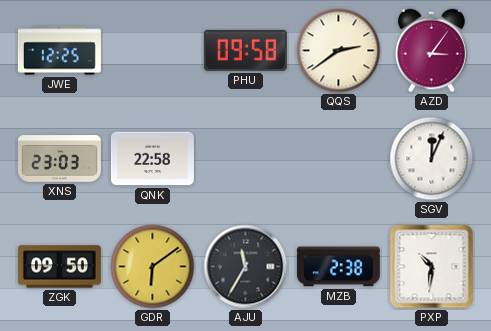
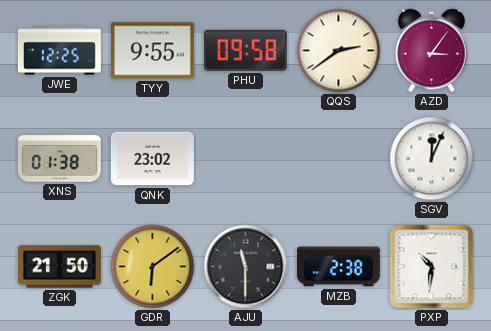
TYY: none -> 9:55 (152, 51)
XNS: 23:03 -> 01:38 (59, 159)
QNK: 22:58 -> 23:02 (152, 159)
ZGK: 09:50 -> 21:50 (59, 267)
AJU: 11:35 -> 11:30 (246, 267)
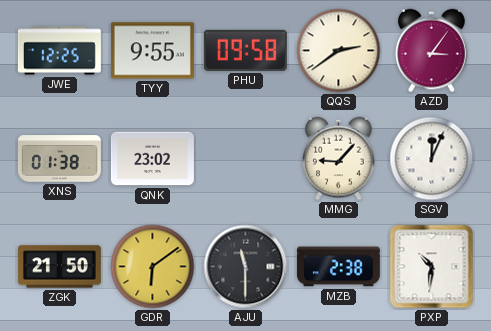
MMG: none -> 9:07 (339, 159)
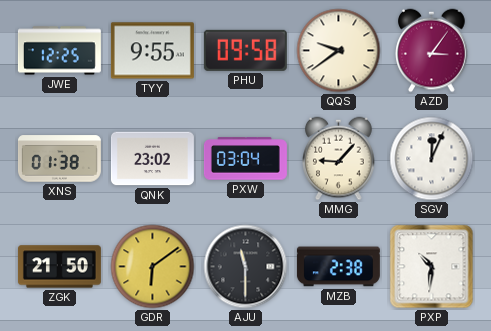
QQS: 2:39 -> 9:39 (339, 51)
PXW: none -> 03:04 (245, 159)
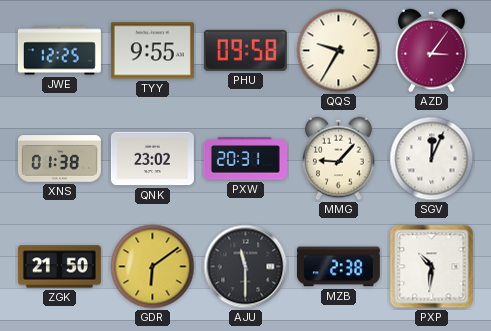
QQS: 9:39 -> 9:35 (339, 51)
PXW: 03:04 -> 20:31 (245, 159)
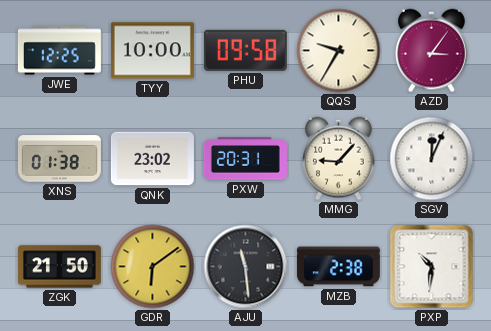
TYY: 9:55 -> 10:00 (152, 51)
AJU: 11:30 -> 11:29 (246, 267)
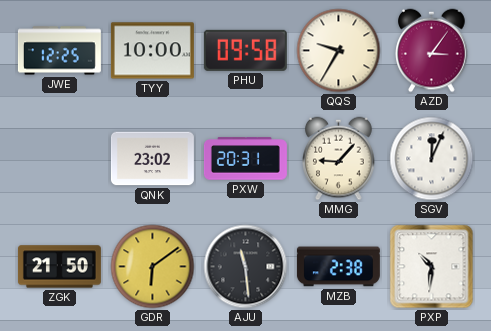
XNS: 01:38 -> none (59, 159)
